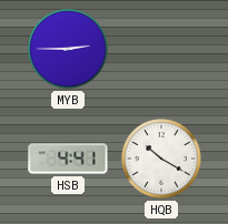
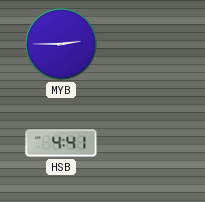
HQB: 10:20 -> none (161, 159)
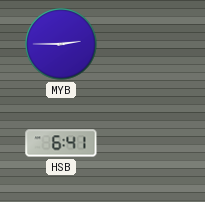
HSB: 4:41 -> 6:41 (61, 143)
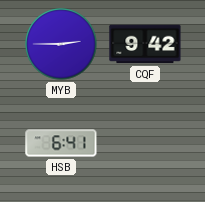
CQF: none -> 9:42 (145, 44)
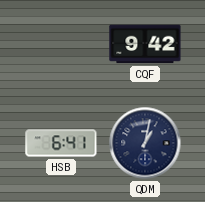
MYB: 2:45 -> none (61, 44)
QDM: none -> 1:02 (145, 143)
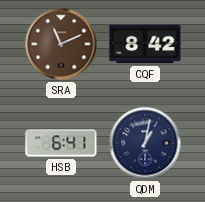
SRA: none -> 11:11 (61, 44)
CQF: 9:42 -> 8:42 (145, 44)
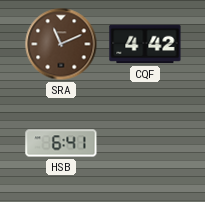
CQF: 8:42 -> 4:42 (145, 44)
QDM: 1:02 -> none (145, 143)
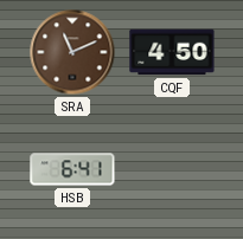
CQF: 4:42 -> 4:50 (172, 52)
